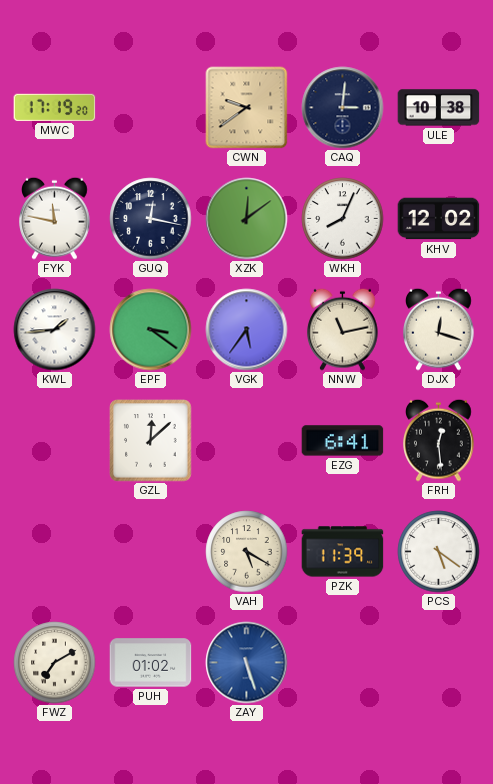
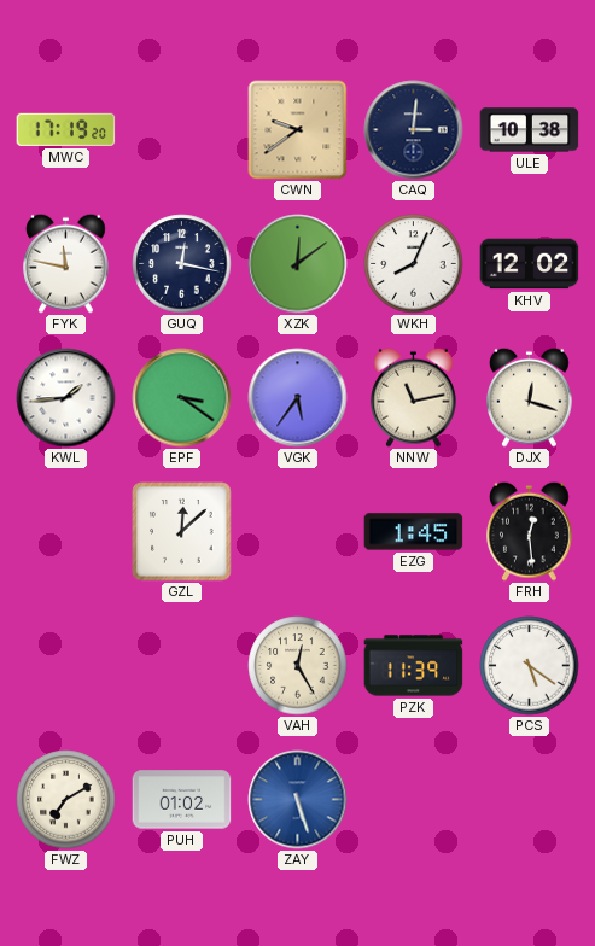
EZG: 6:41 -> 1:45 (414, 532)
VAH: 5:20 -> 12:25 (298, 666)
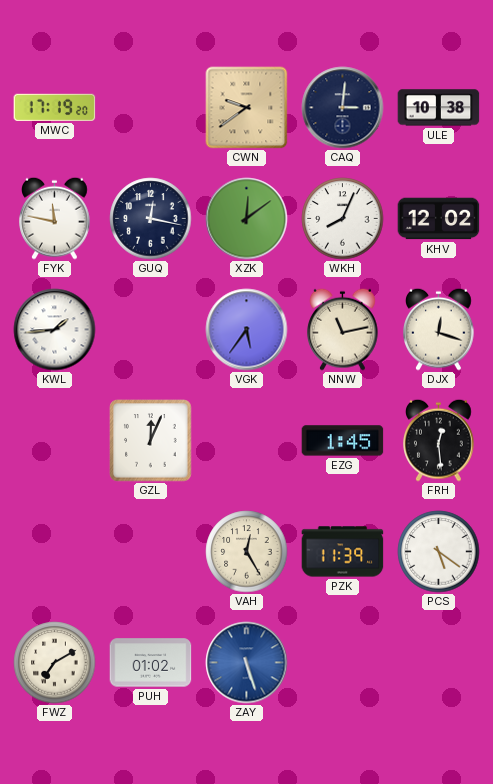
EPF: 3:21 -> none (182, 398)
GZL: 12:08 -> 12:04 (151, 441)
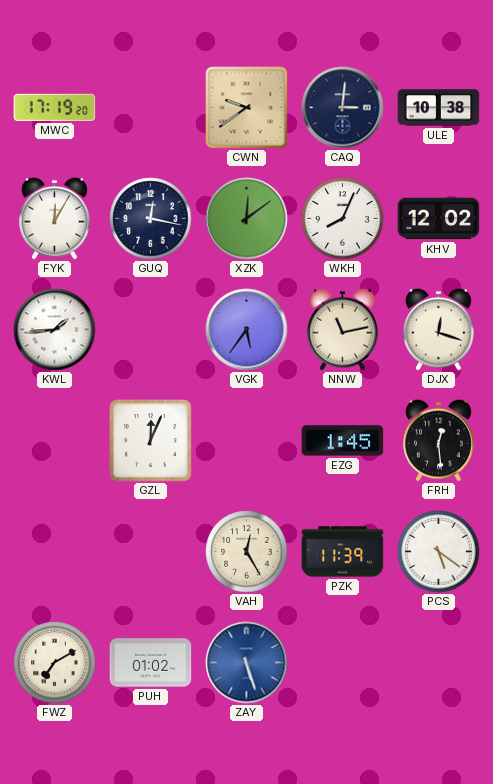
FYK: 11:47 -> 12:05 (55, 218)
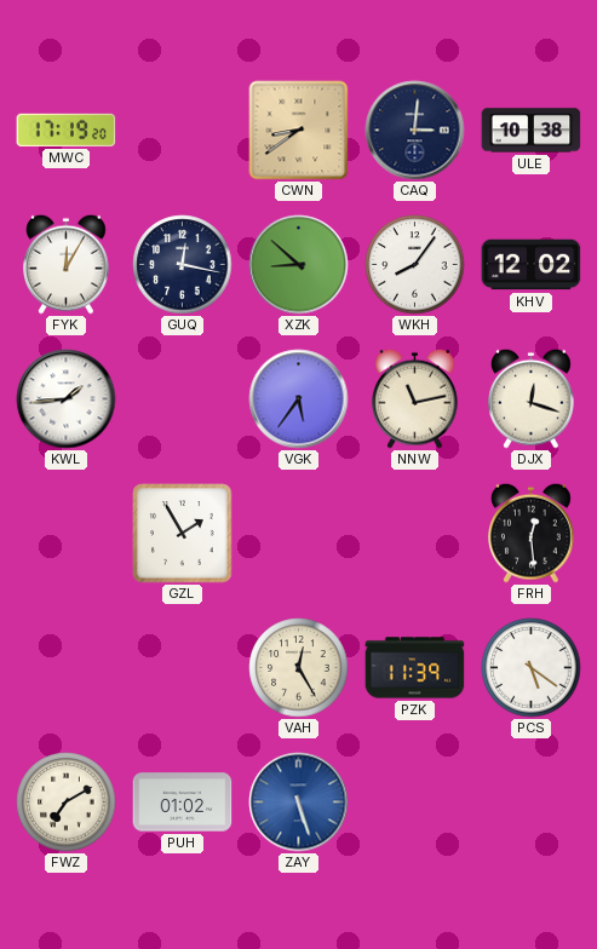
CWN: 9:39 -> 8:39 (299, 131)
XZK: 12:09 -> 8:52 (299, 265)
WKH: 8:04 -> 8:06 (415, 265)
GZL: 12:04 -> 1:55 (183, 534)
EZG: 1:45 -> none (343, 441)
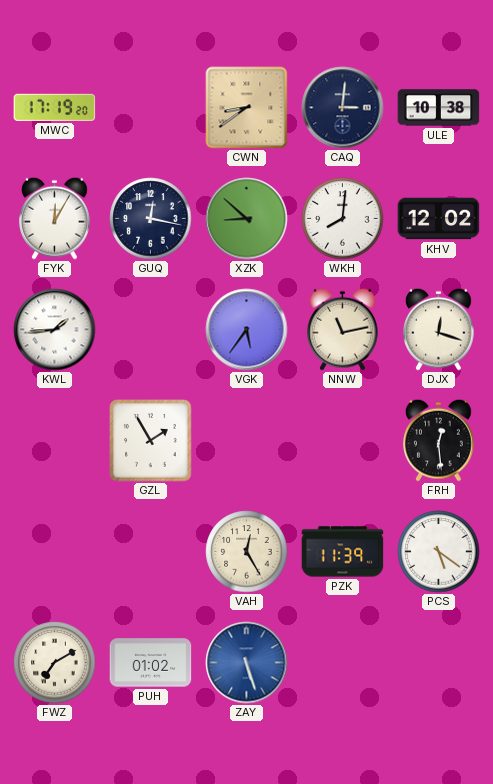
WKH: 8:06 -> 8:01 (343, 219)
